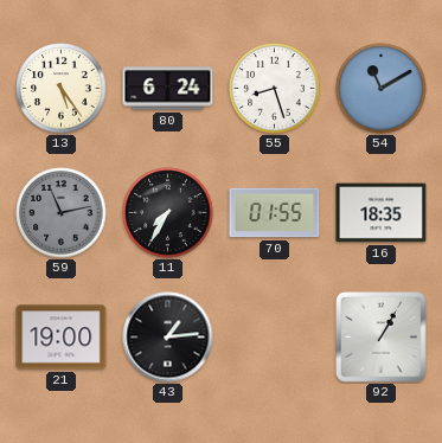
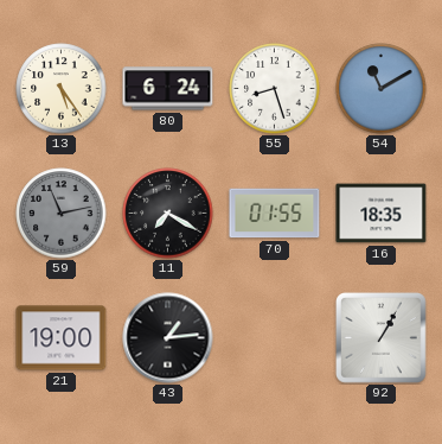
11: 7:35 -> 7:20 (168, 214)
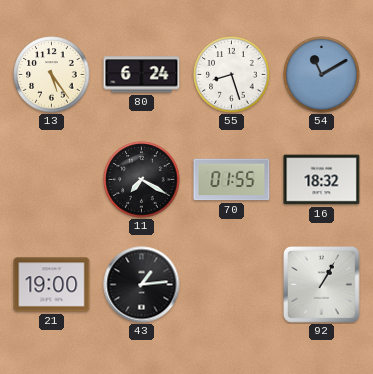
59: 11:13 -> none (62, 214)
16: 18:35 -> 18:32 (322, 180)
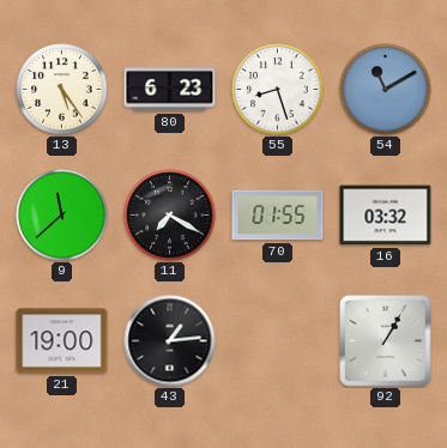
80: 6:24 -> 6:23 (170, 90)
9: none -> 11:38 (62, 216)
16: 18:32 -> 03:32 (386, 216)
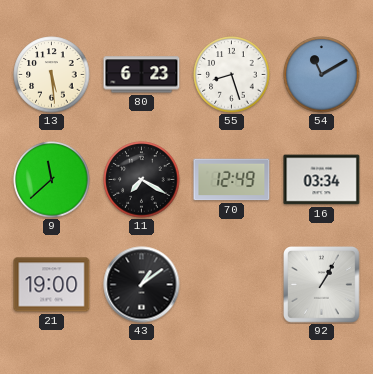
13: 5:24 -> 5:29 (52, 75)
70: 01:55 -> 12:49 (232, 180)
16: 03:32 -> 03:34 (322, 180)
43: 1:14 -> 1:09 (142, 285)
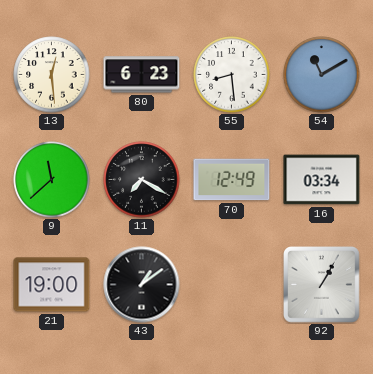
13: 5:29 -> 12:29 (52, 75)
55: 8:27 -> 8:29 (232, 75)
